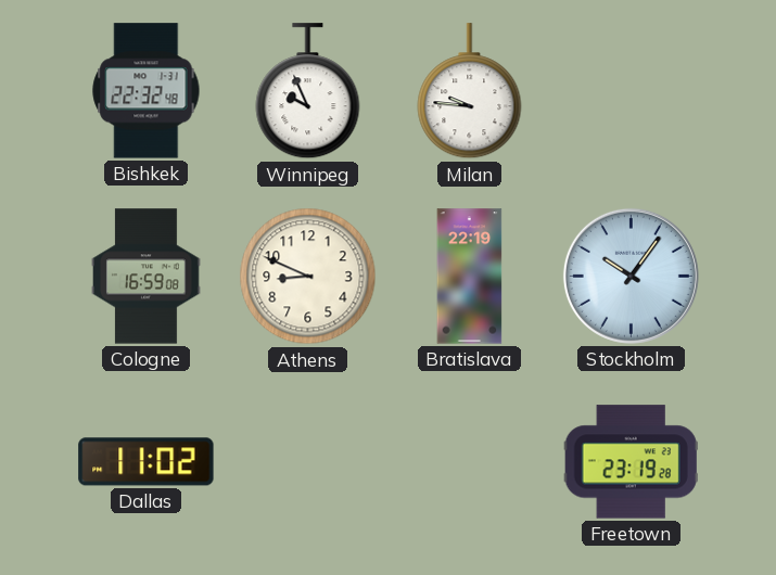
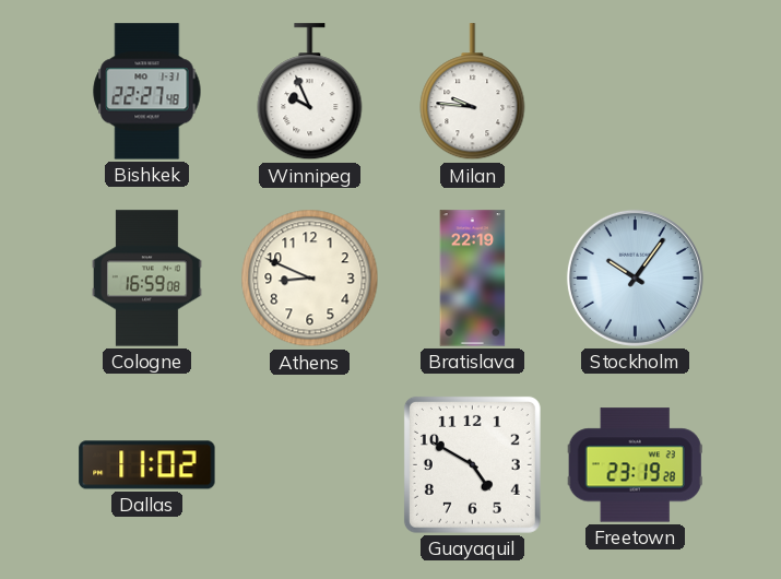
Bishkek: 22:32 -> 22:27 (147, 92)
Guayaquil: none -> 4:50 (472, 464)
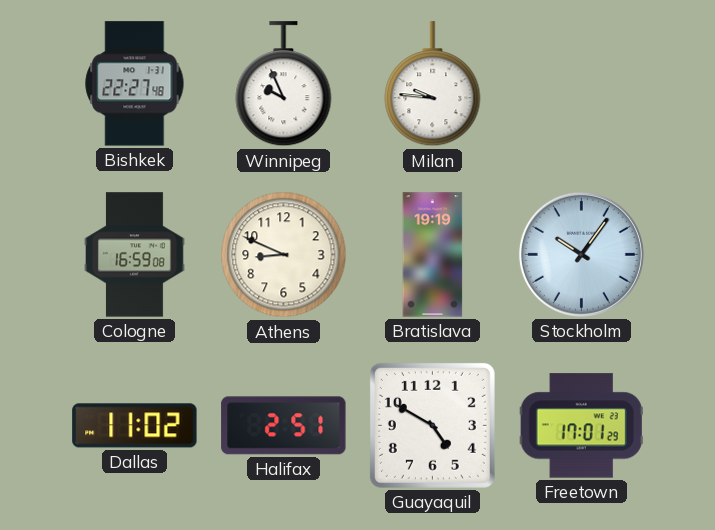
Bratislava: 22:19 -> 19:19 (433, 255)
Halifax: none -> 2:51 (284, 426)
Freetown: 23:19 -> 17:01 (581, 426)
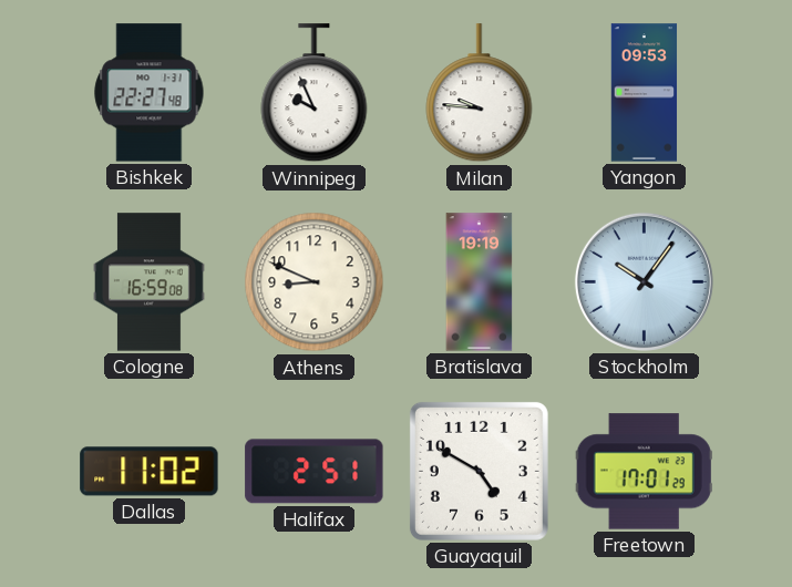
Yangon: none -> 09:53 (645, 93)
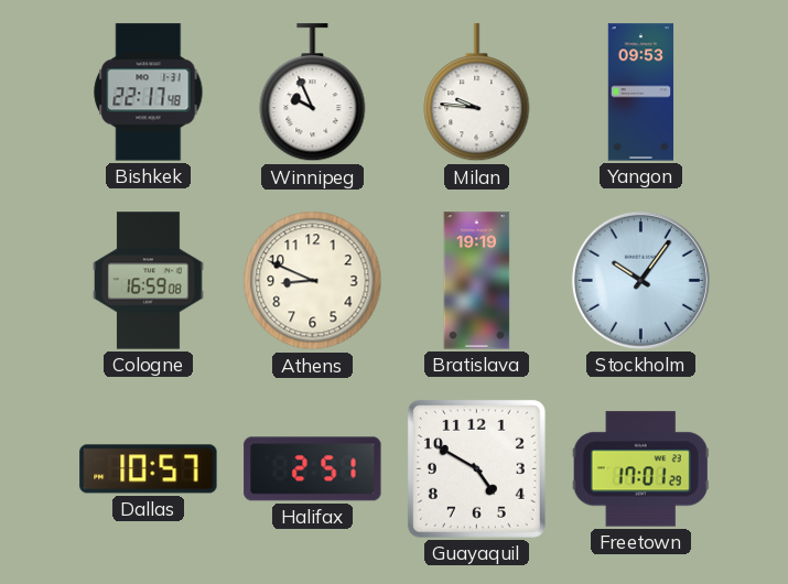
Bishkek: 22:27 -> 22:17 (149, 93)
Dallas: 11:02 -> 10:57 (149, 469)
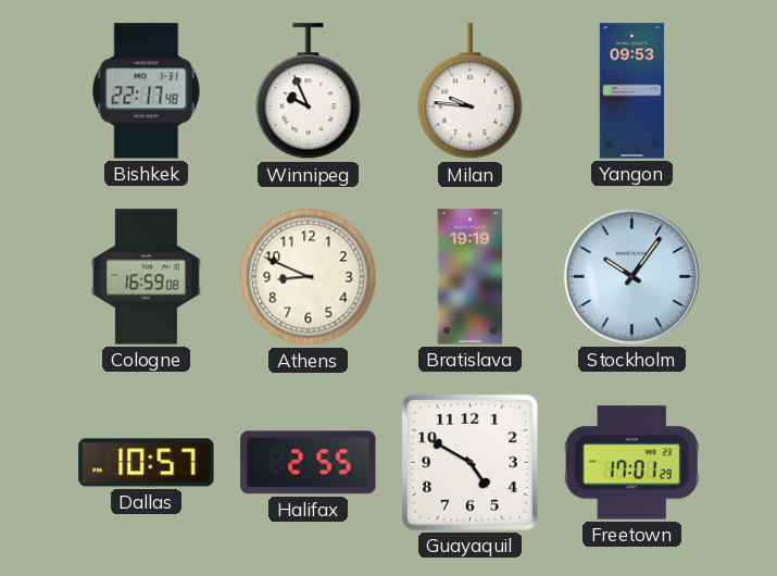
Halifax: 2:51 -> 2:55 (309, 463)
